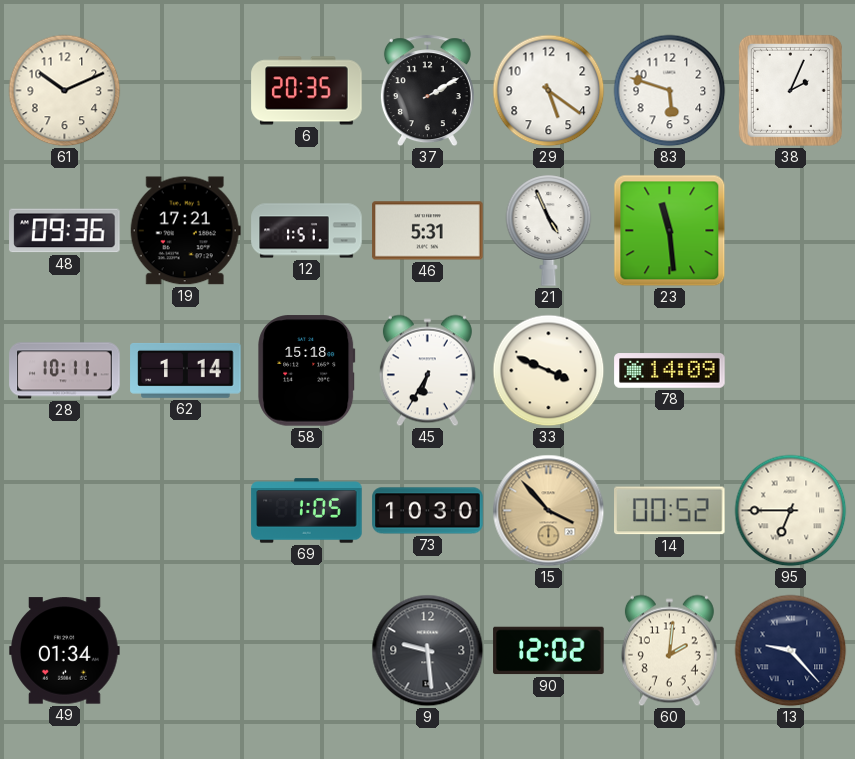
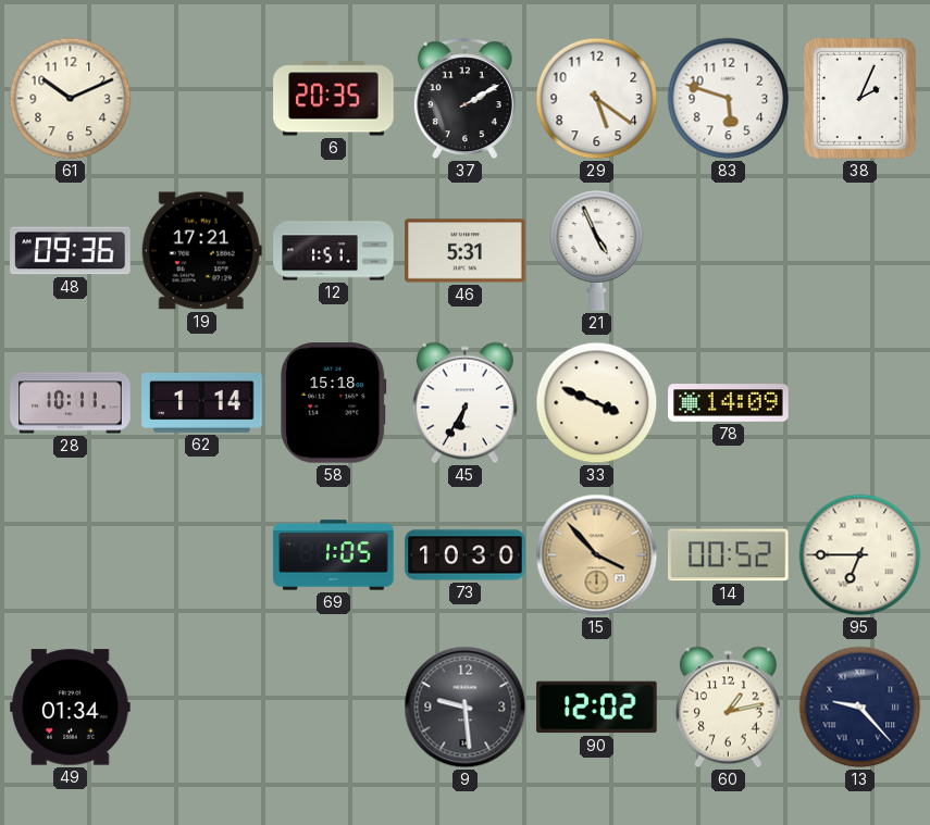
23: 11:29 -> none (670, 231)
60: 2:01 -> 1:13 (728, 708)
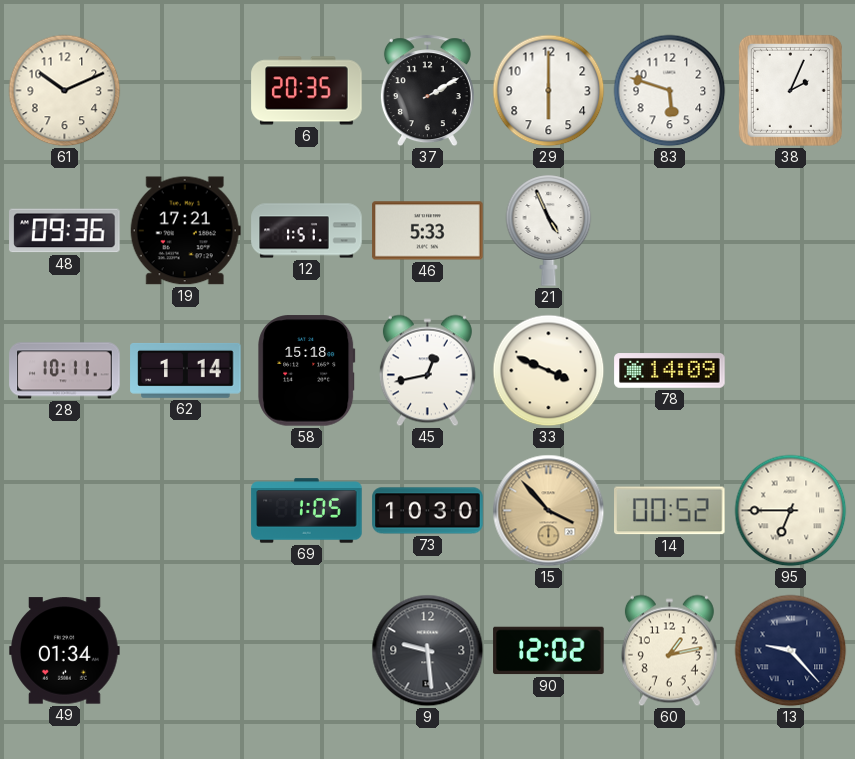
29: 5:21 -> 6:00 (549, 91)
46: 5:31 -> 5:33 (428, 231)
45: 6:35 -> 12:43 (427, 371)
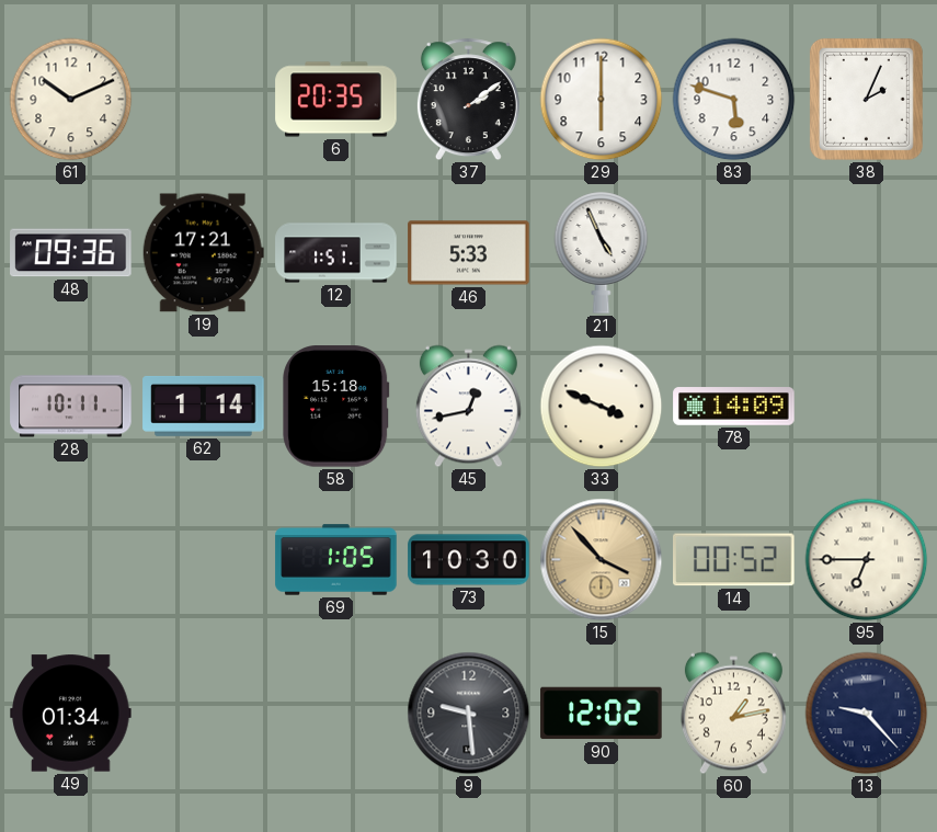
37: 2:10 -> 2:09 (468, 100)
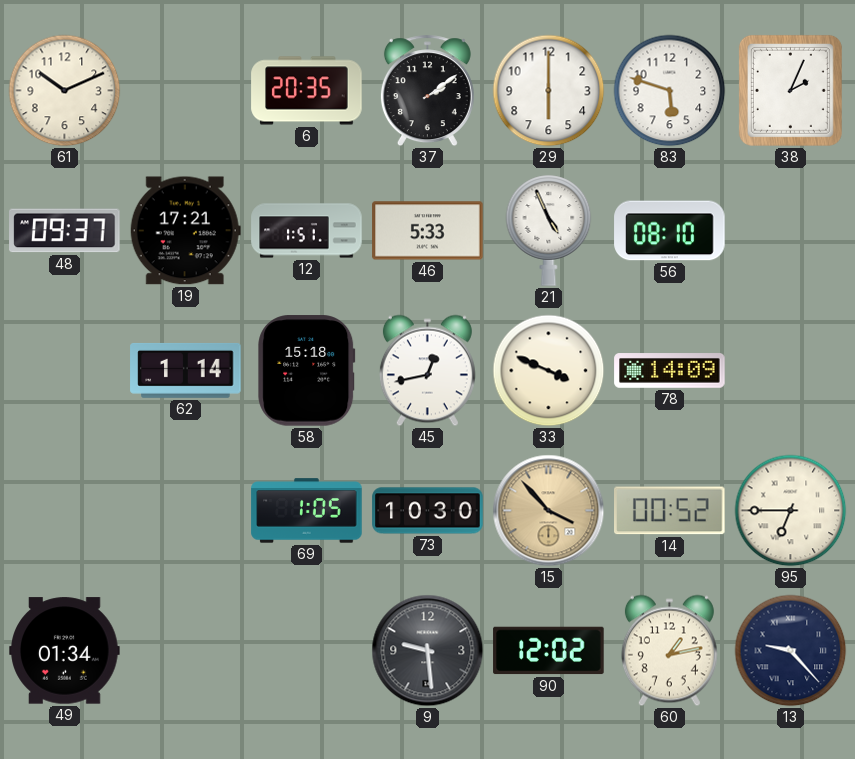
48: 09:36 -> 09:37 (65, 231)
56: none -> 08:10 (670, 231)
28: 10:11 -> none (71, 407)
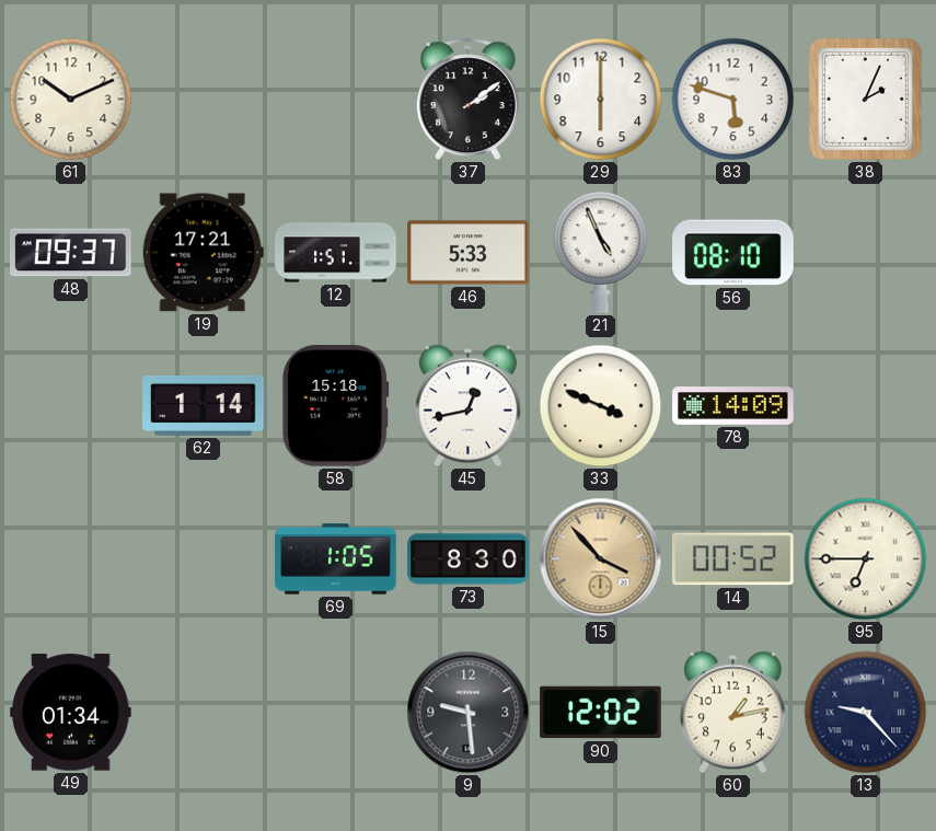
6: 20:35 -> none (307, 91)
73: 10:30 -> 8:30 (469, 559)
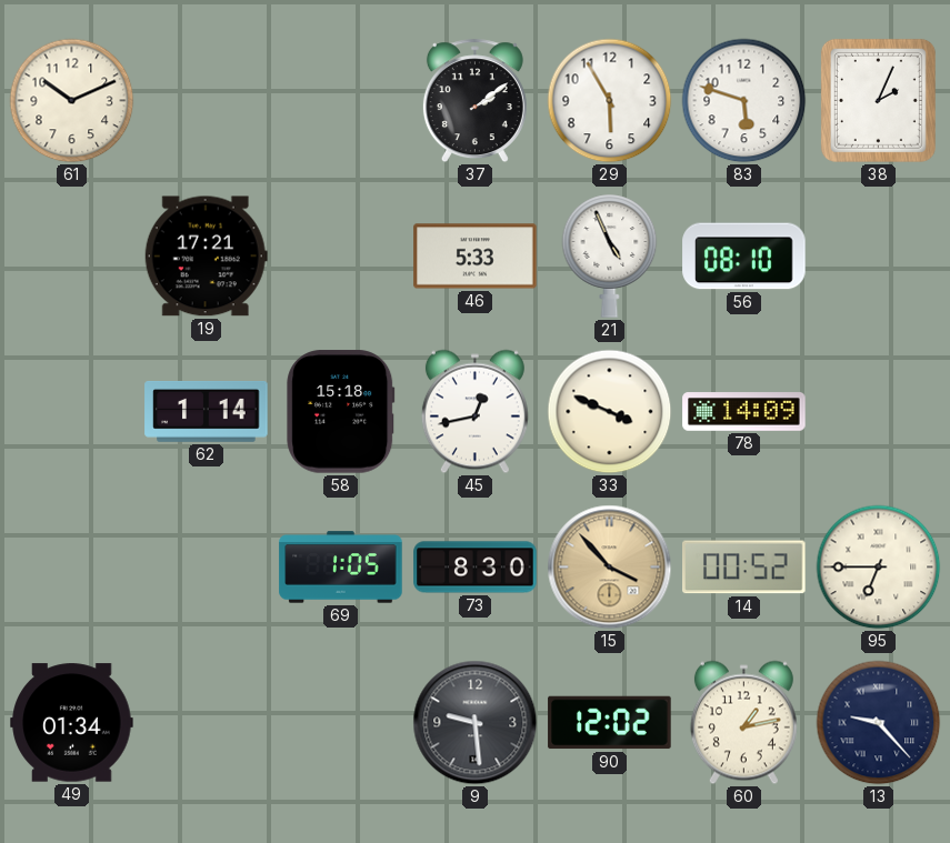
29: 6:00 -> 5:55 (610, 101)
48: 09:37 -> none (71, 253)
12: 1:51 -> none (336, 253)
